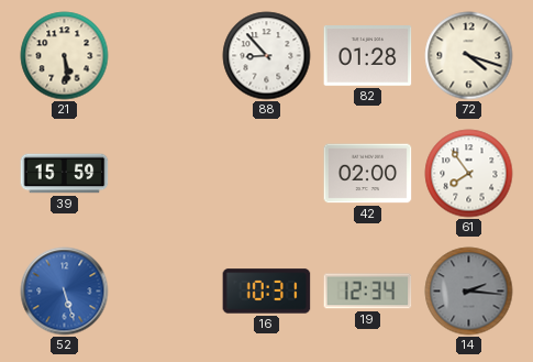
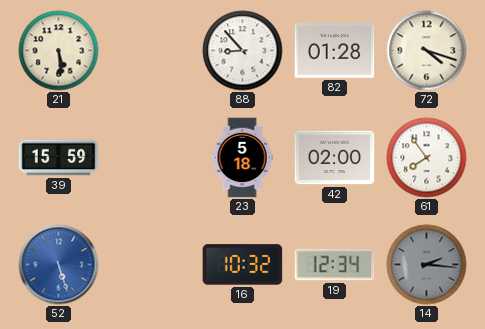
23: none -> 5:18 (242, 158)
16: 10:31 -> 10:32 (243, 265)
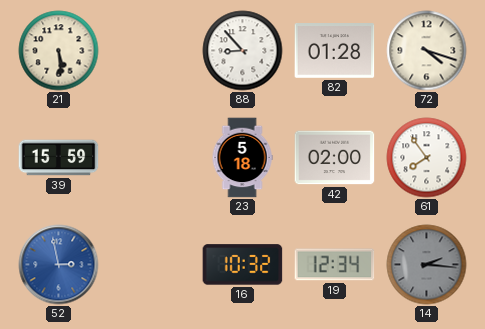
52: 5:27 -> 2:58 (59, 265)
